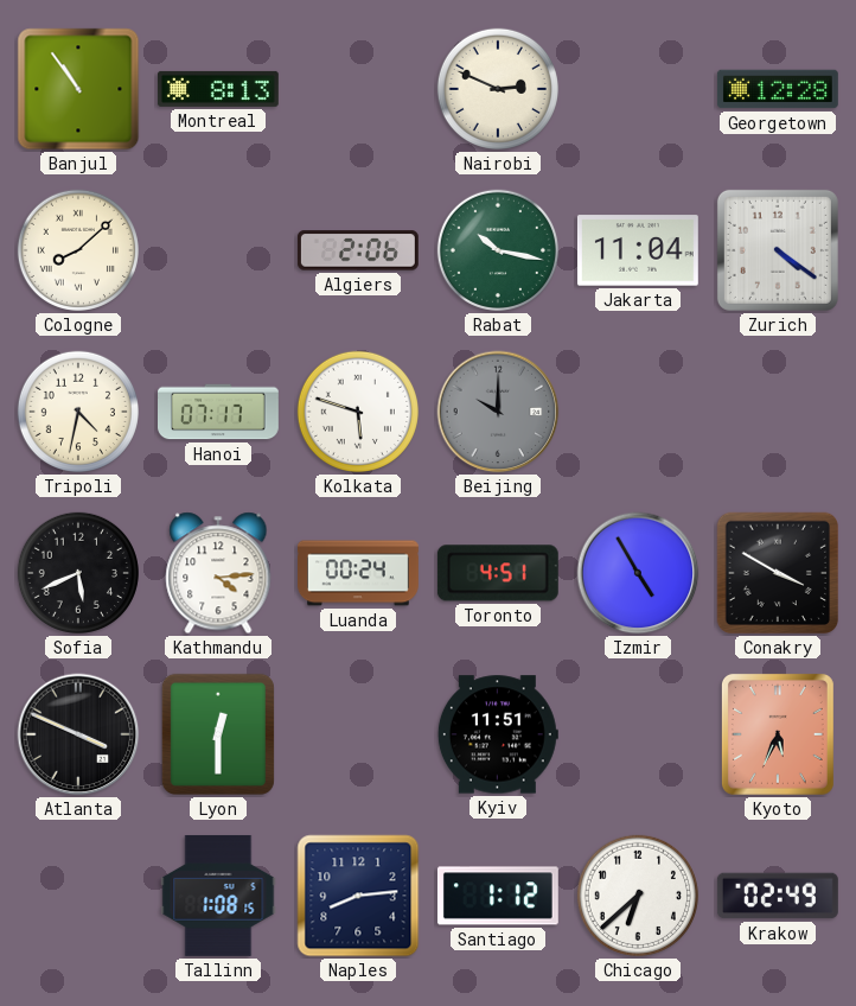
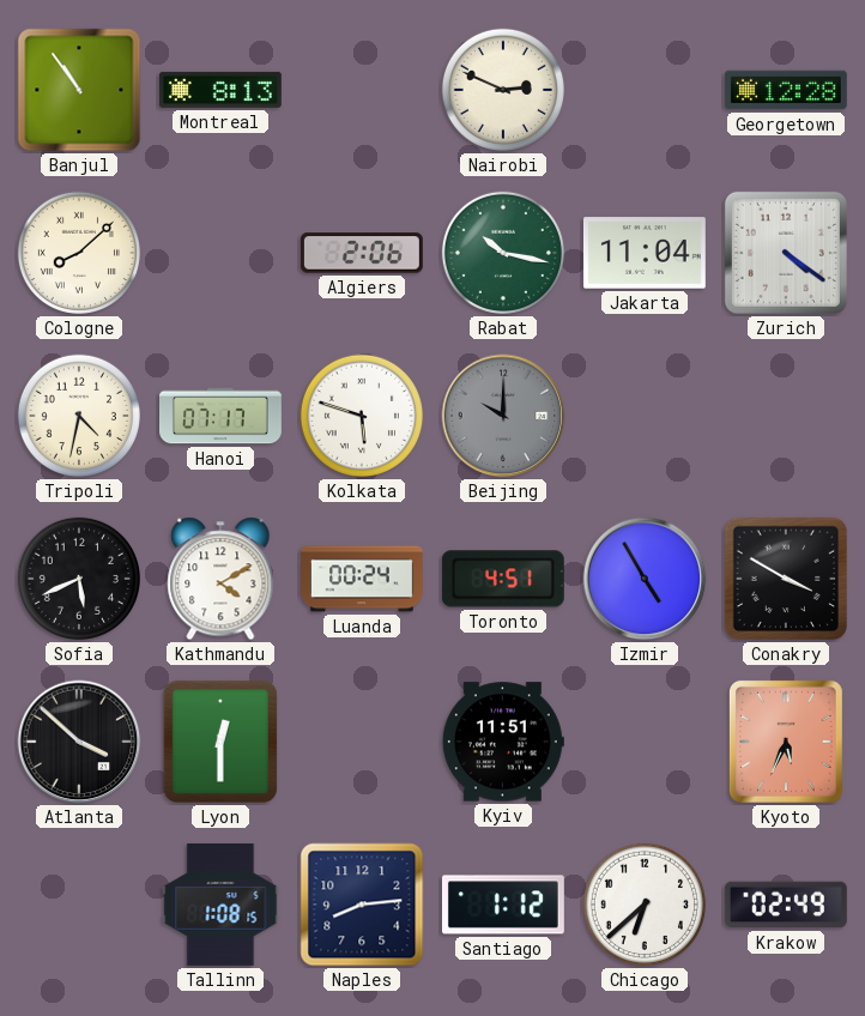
Kathmandu: 4:14 -> 4:10 (220, 579)
Atlanta: 3:49 -> 3:52 (79, 742)
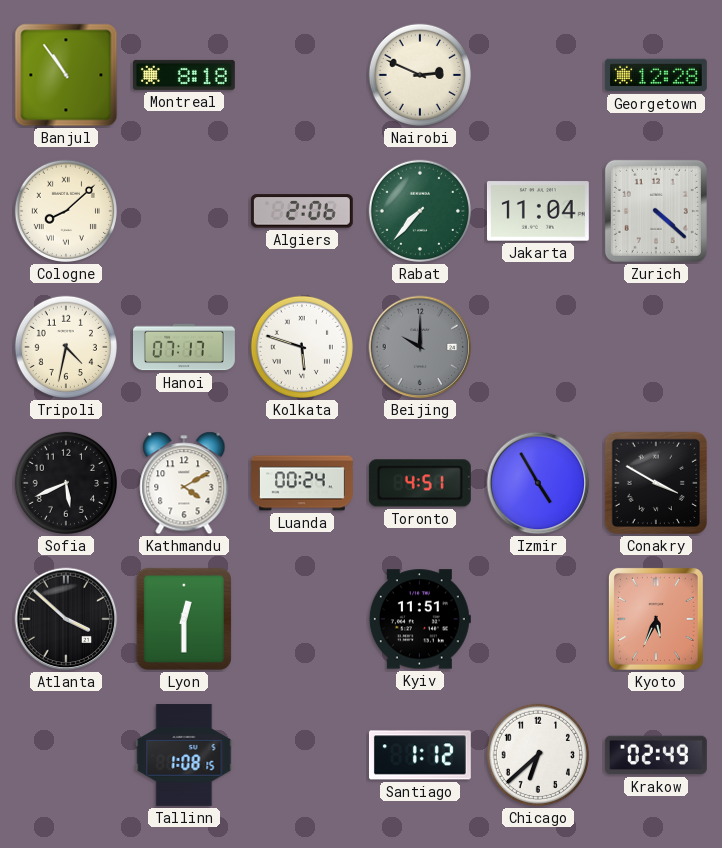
Montreal: 8:13 -> 8:18 (184, 75)
Rabat: 10:17 -> 7:37 (420, 211)
Zurich: 4:21 -> 4:22 (656, 211)
Naples: 8:14 -> none (362, 905)
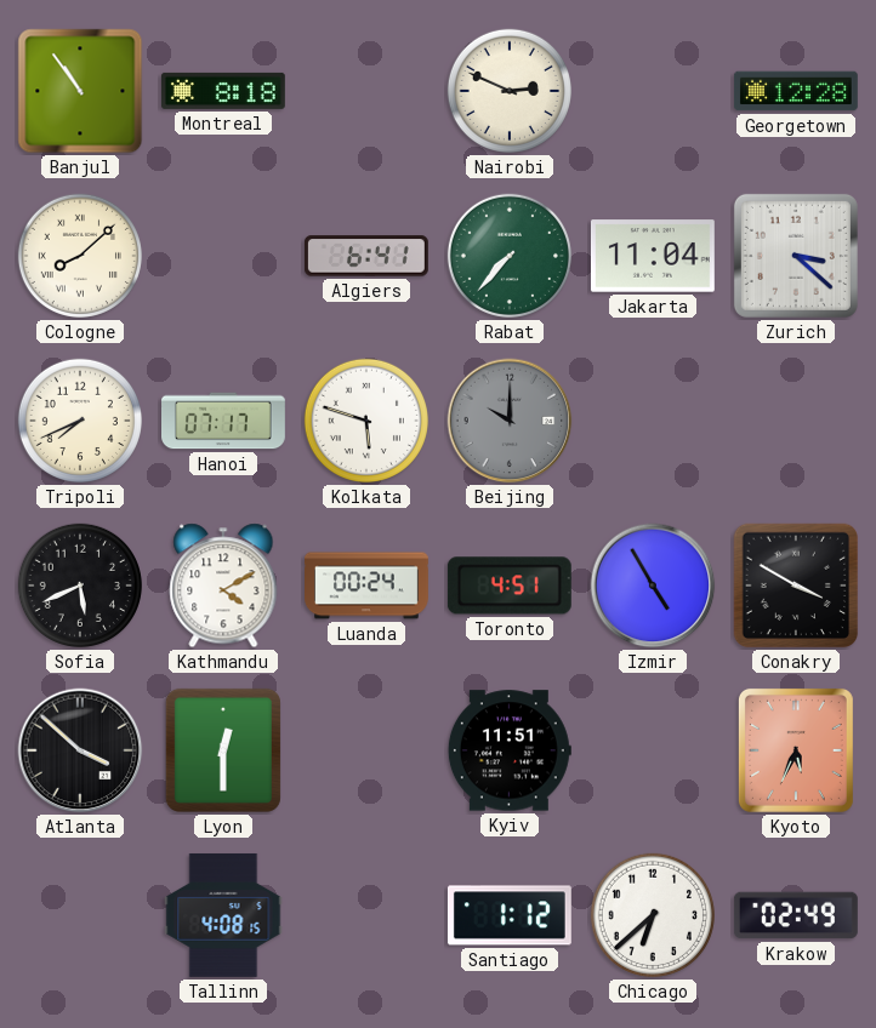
Algiers: 2:06 -> 6:41 (366, 256)
Zurich: 4:22 -> 3:22 (796, 256)
Tripoli: 4:32 -> 7:41 (80, 421)
Tallinn: 1:08 -> 4:08 (223, 915)
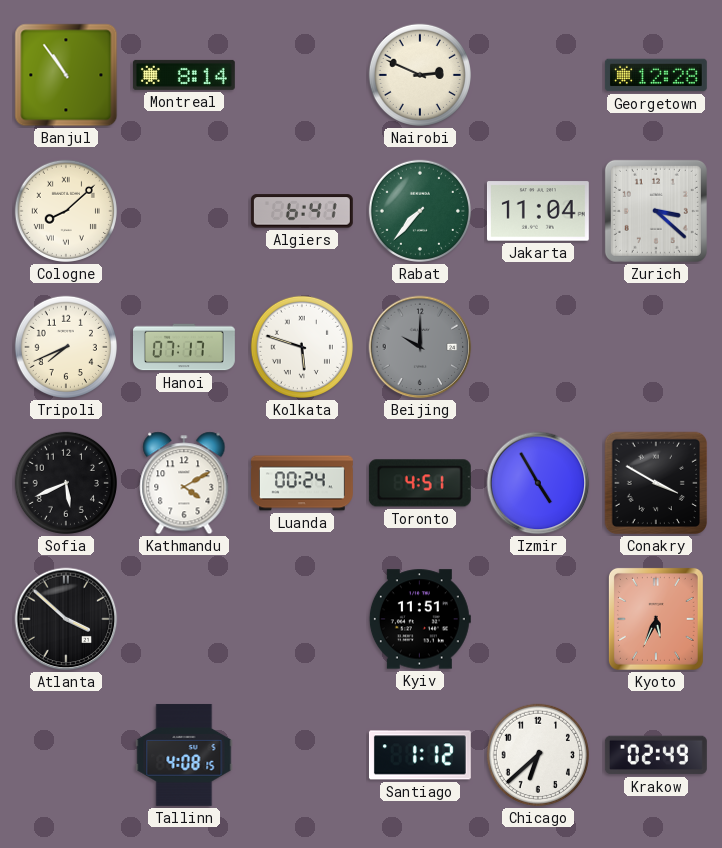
Montreal: 8:18 -> 8:14 (184, 75)
Lyon: 12:30 -> none (223, 750)
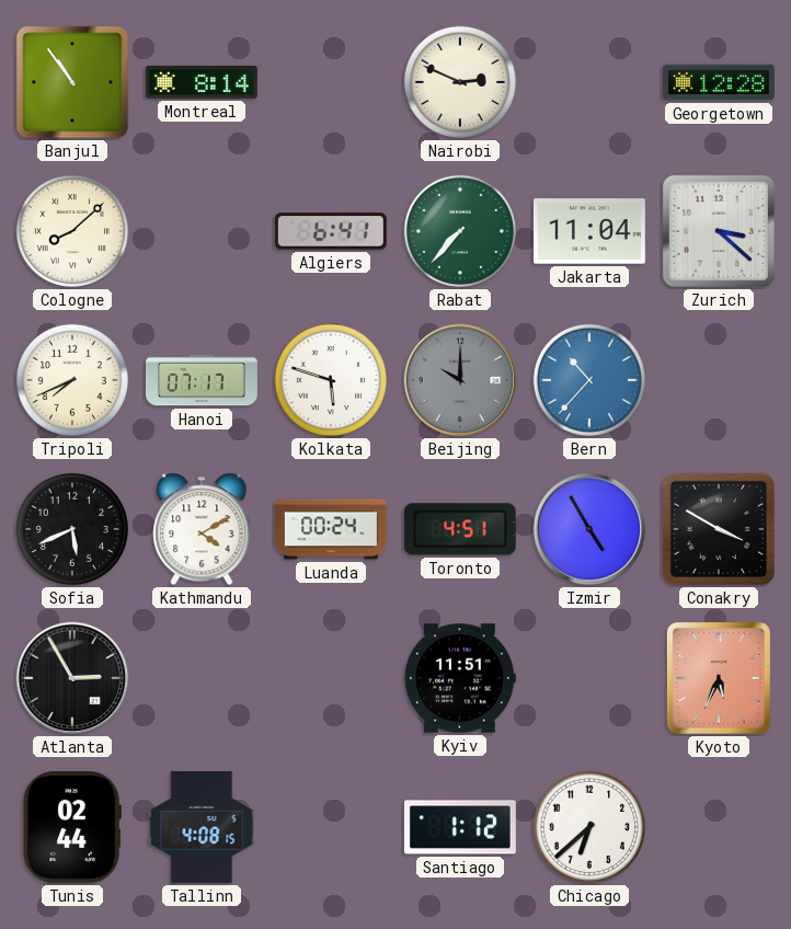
Bern: none -> 10:37 (589, 380)
Atlanta: 3:52 -> 2:55 (72, 678)
Tunis: none -> 02:44 (72, 827)
Krakow: 02:49 -> none (656, 755)
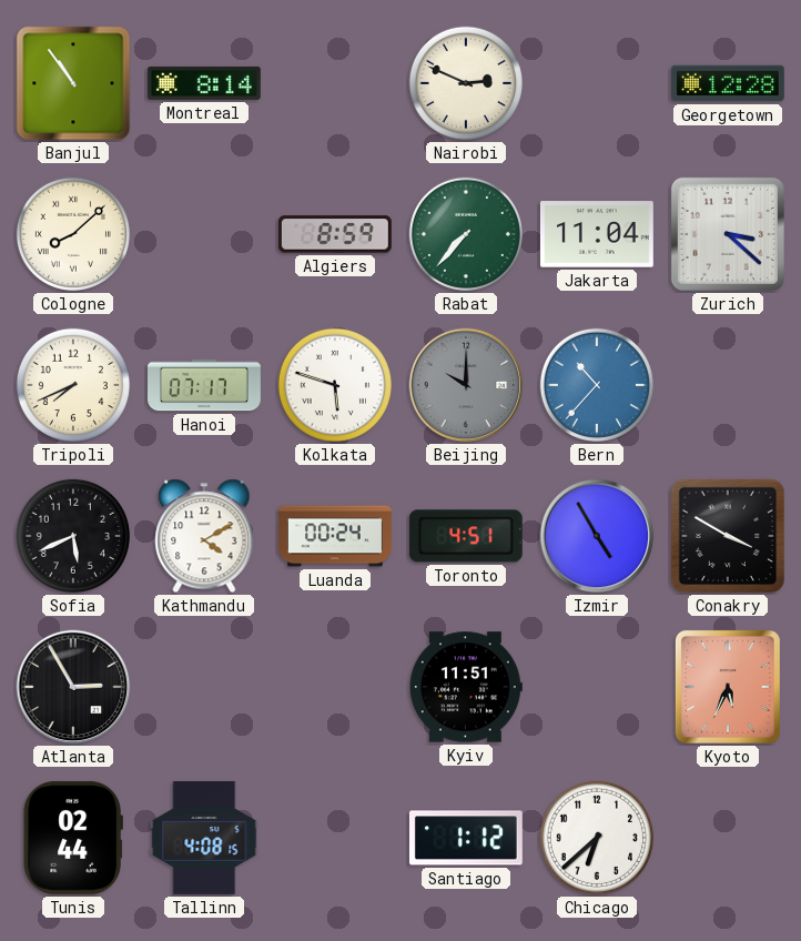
Algiers: 6:41 -> 8:59 (335, 234)
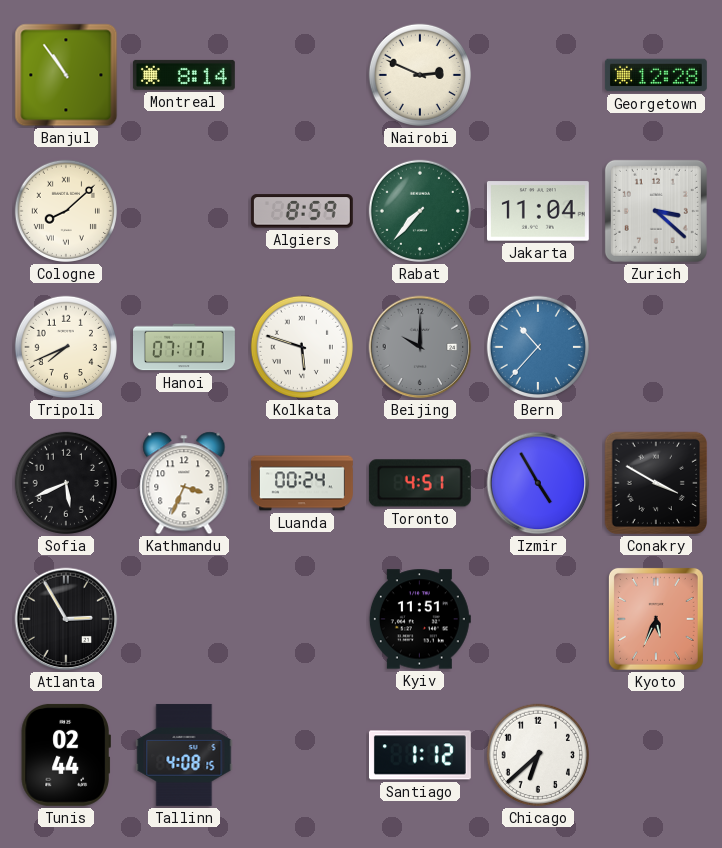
Kathmandu: 4:10 -> 3:34 (184, 483)
